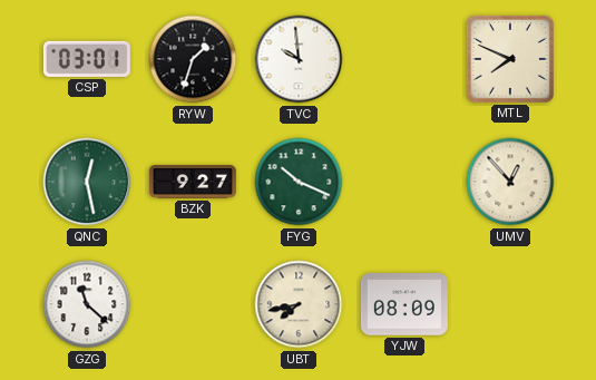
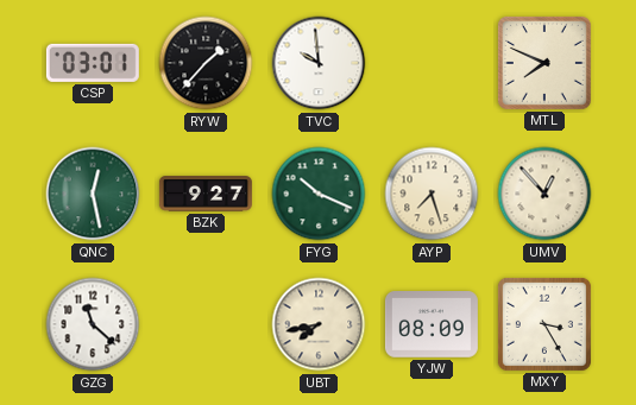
RYW: 1:33 -> 1:37 (206, 63)
AYP: none -> 7:27 (432, 194)
MXY: none -> 3:25 (544, 324)
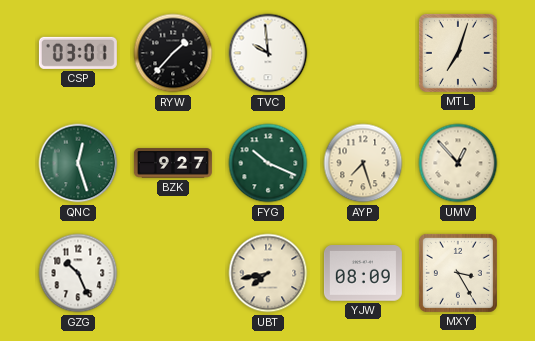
MTL: 7:49 -> 7:03 (458, 53)
QNC: 12:28 -> 12:27 (78, 163)
GZG: 11:22 -> 10:26 (78, 273)
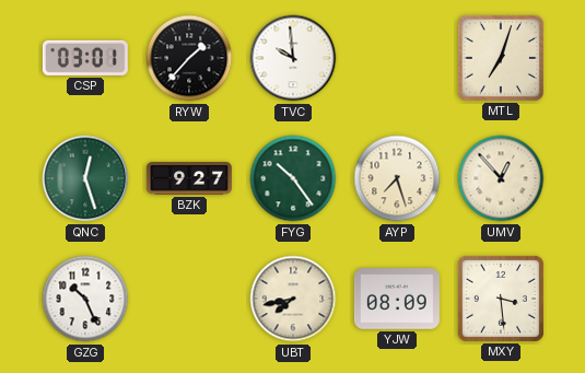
FYG: 10:19 -> 10:24 (293, 178)
MXY: 3:25 -> 3:29 (501, 299)
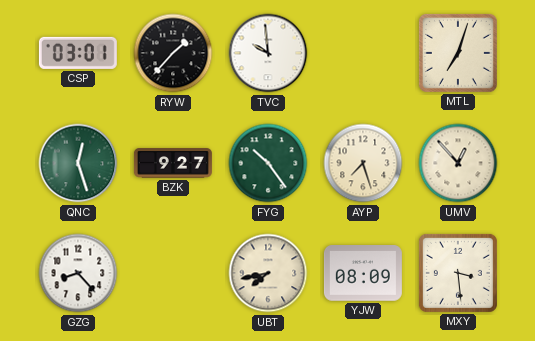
GZG: 10:26 -> 8:23 (78, 273)
